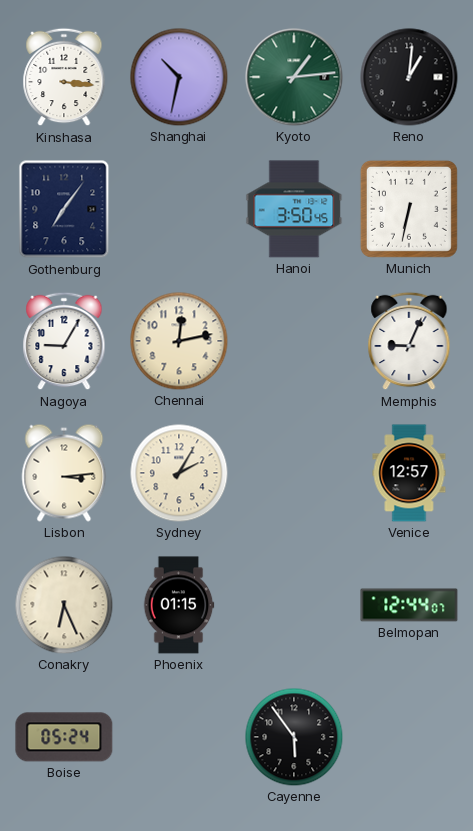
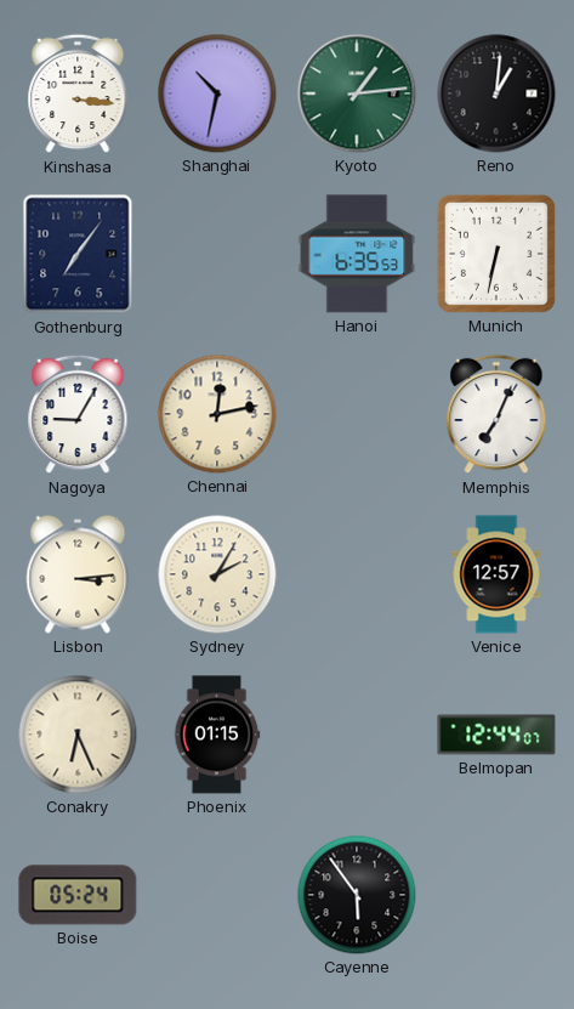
Hanoi: 3:50 -> 6:35 (357, 254)
Memphis: 9:04 -> 7:04 (496, 414)
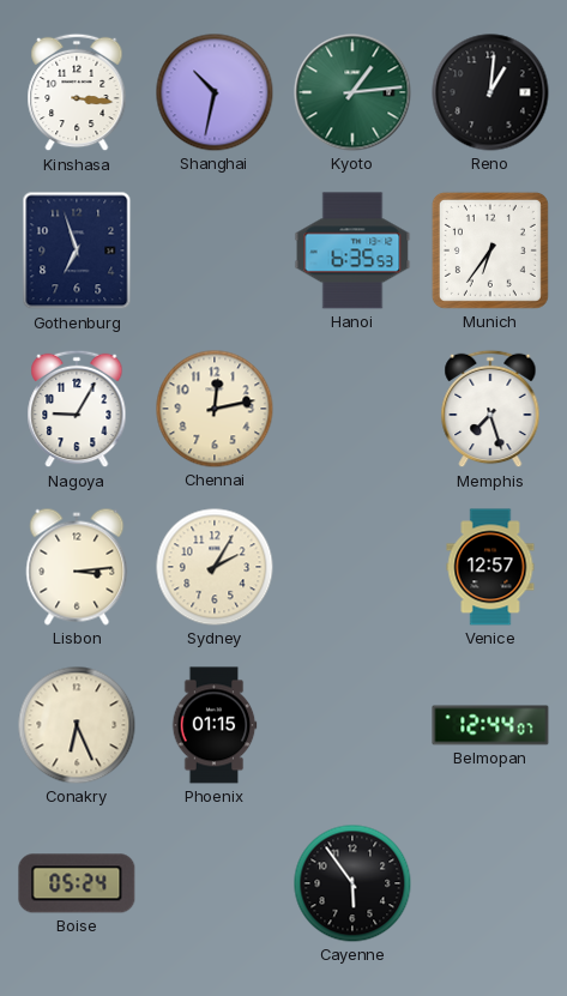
Gothenburg: 7:06 -> 6:57 (77, 250)
Munich: 6:32 -> 6:36 (490, 250)
Memphis: 7:04 -> 7:27 (490, 409)
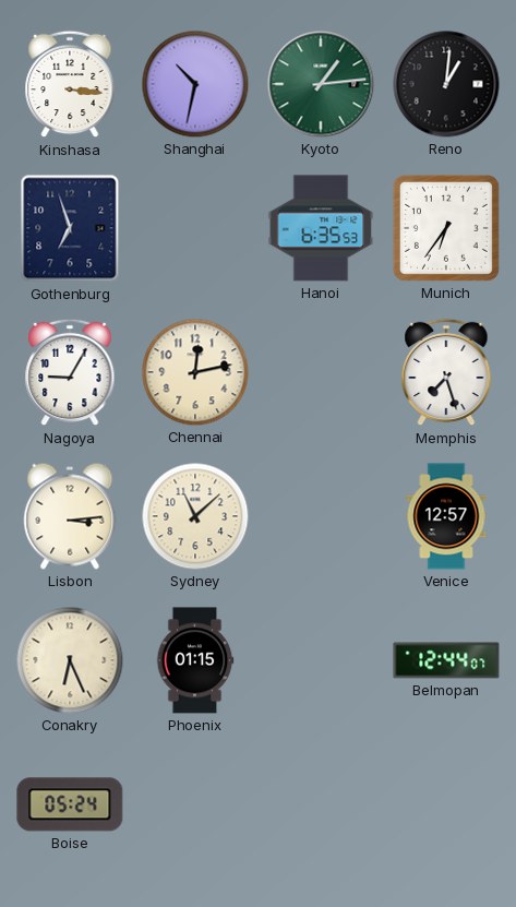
Sydney: 2:05 -> 11:08 (195, 516)
Cayenne: 5:54 -> none (352, 883)
